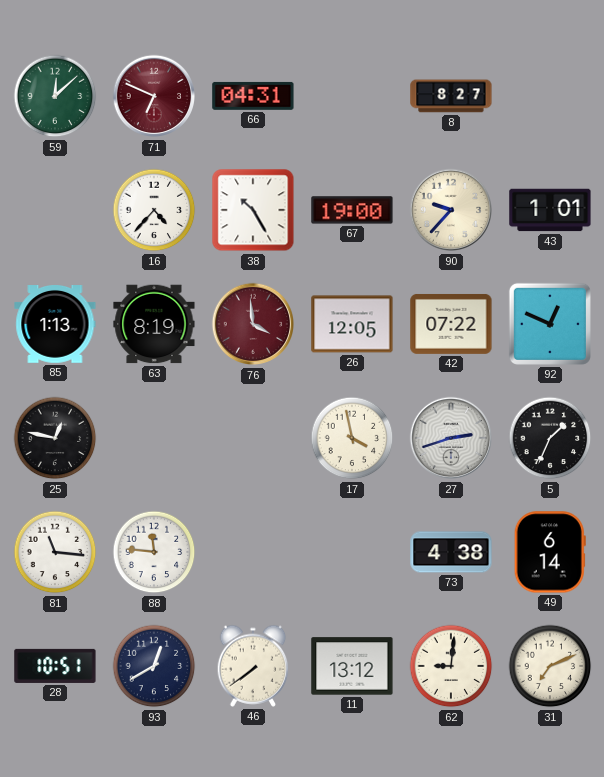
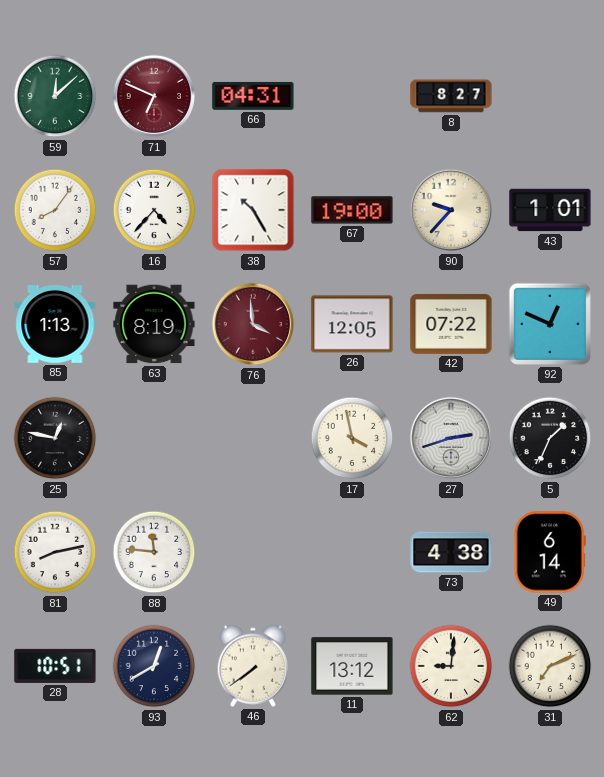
57: none -> 8:06 (55, 210)
81: 11:16 -> 8:13 (55, 552)
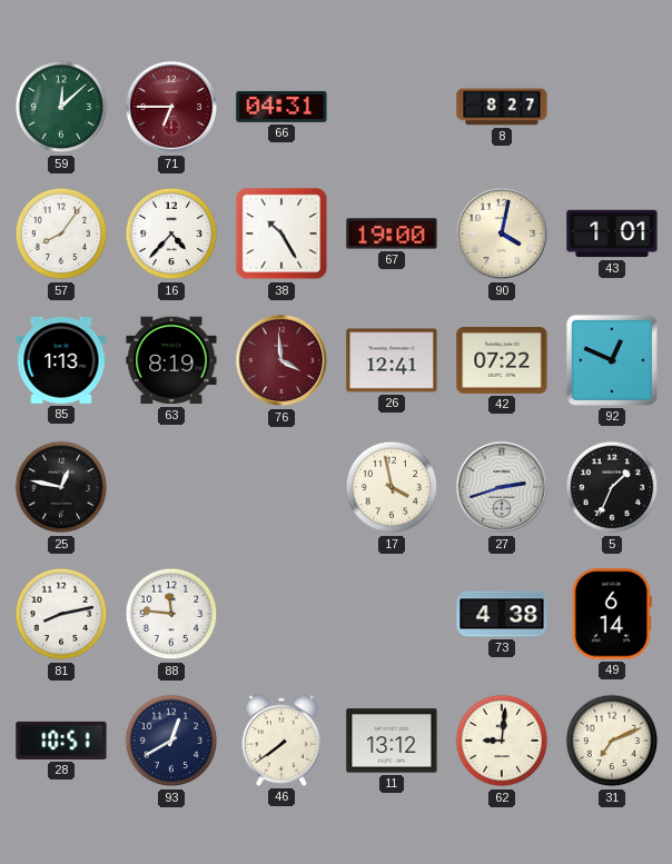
71: 6:49 -> 6:45 (171, 107)
90: 9:37 -> 4:02 (502, 234)
26: 12:05 -> 12:41 (392, 360)
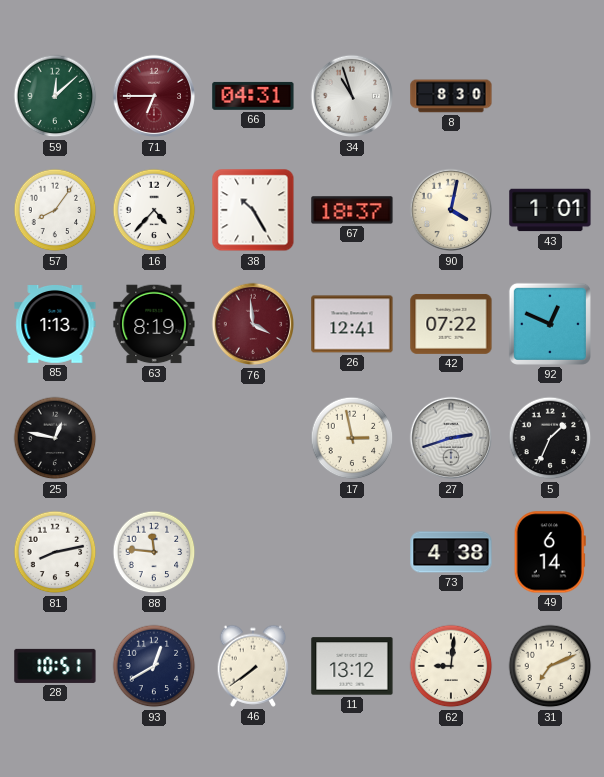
34: none -> 10:57 (352, 96)
8: 8:27 -> 8:30 (451, 96)
67: 19:00 -> 18:37 (352, 210)
17: 3:58 -> 2:58 (352, 438)
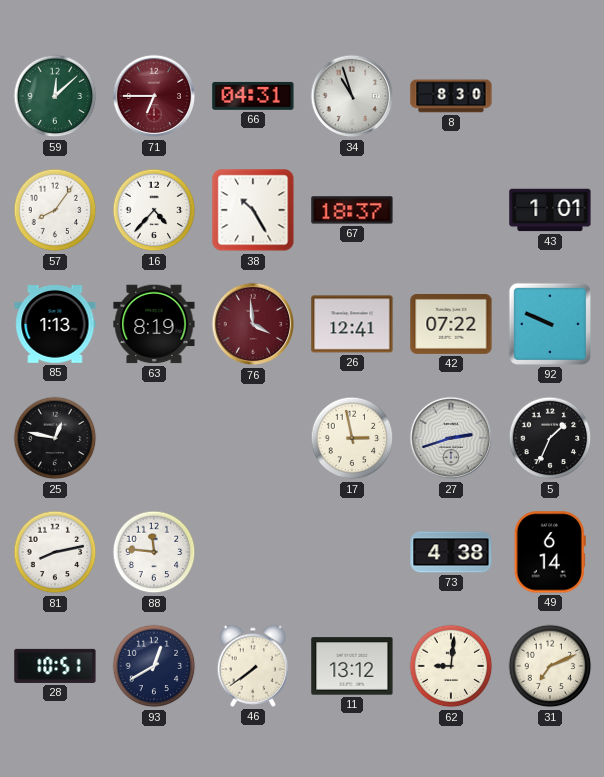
90: 4:02 -> none (451, 210)
92: 12:49 -> 9:49 (550, 324)
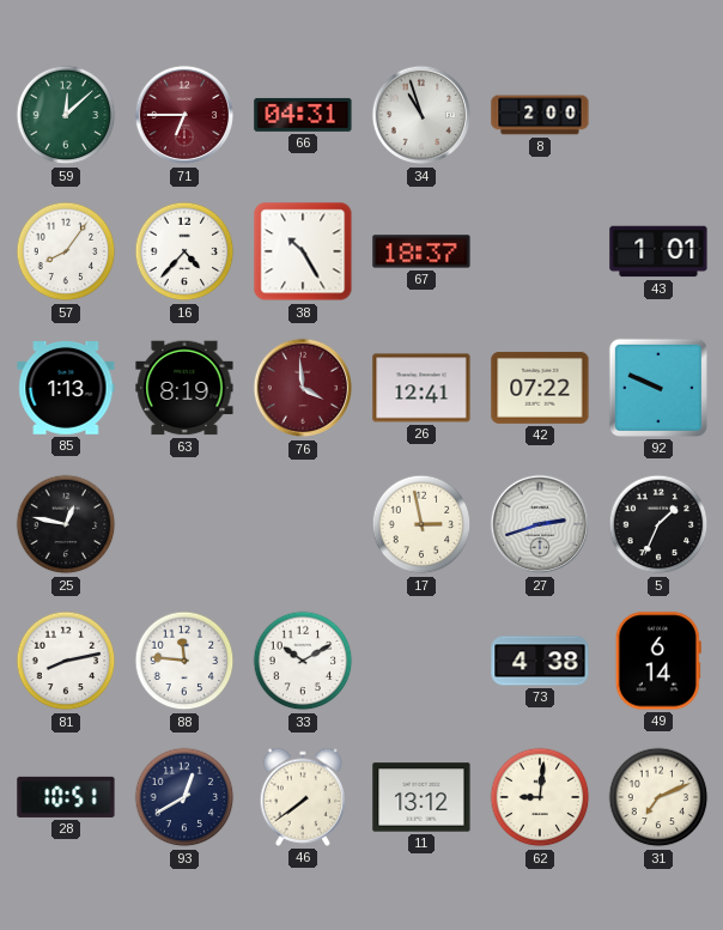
8: 8:30 -> 2:00 (540, 115)
33: none -> 10:10 (303, 661)
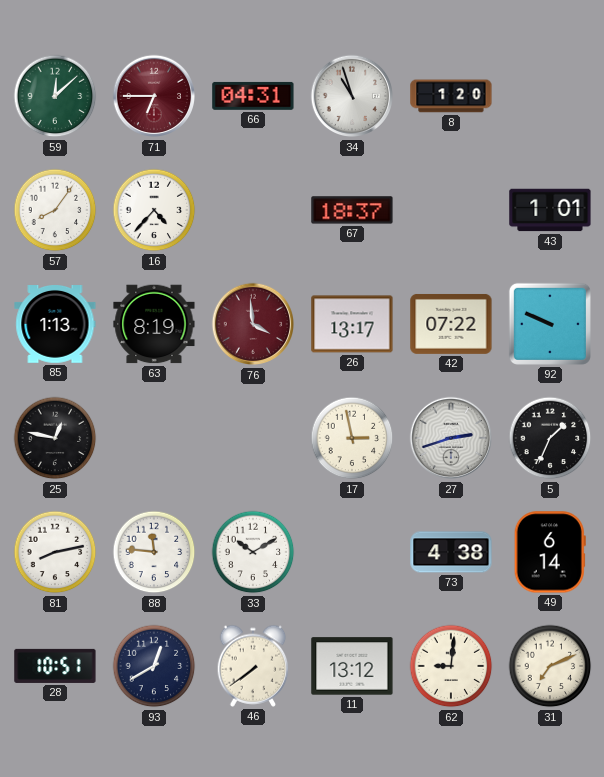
8: 2:00 -> 1:20 (451, 96)
38: 10:25 -> none (303, 251)
26: 12:41 -> 13:17 (352, 324)
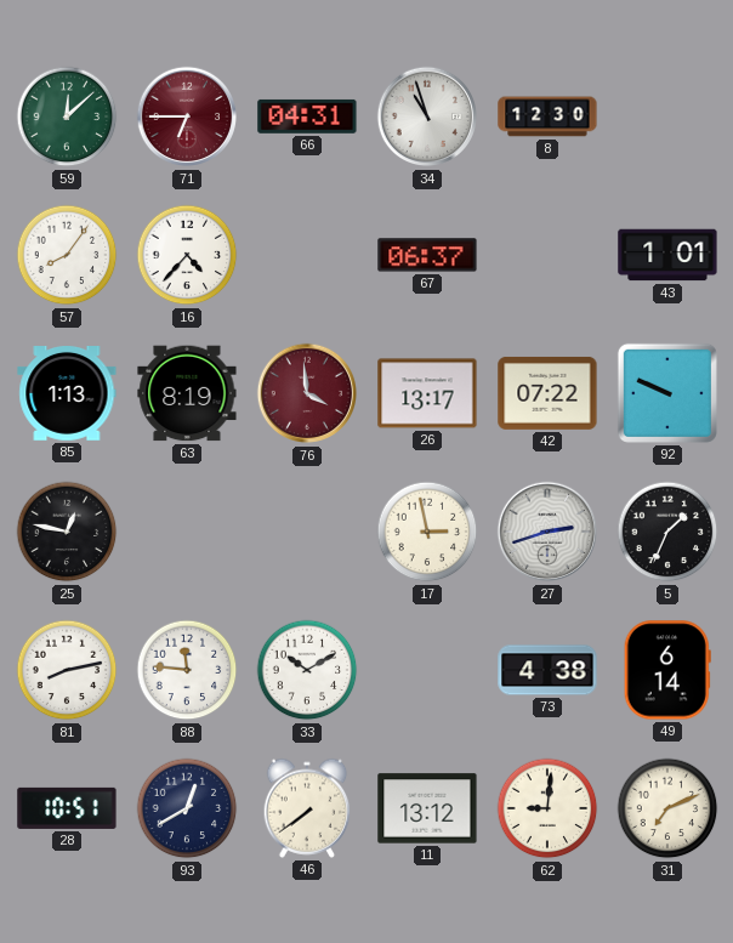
8: 1:20 -> 12:30 (547, 117)
67: 18:37 -> 06:37 (427, 255)
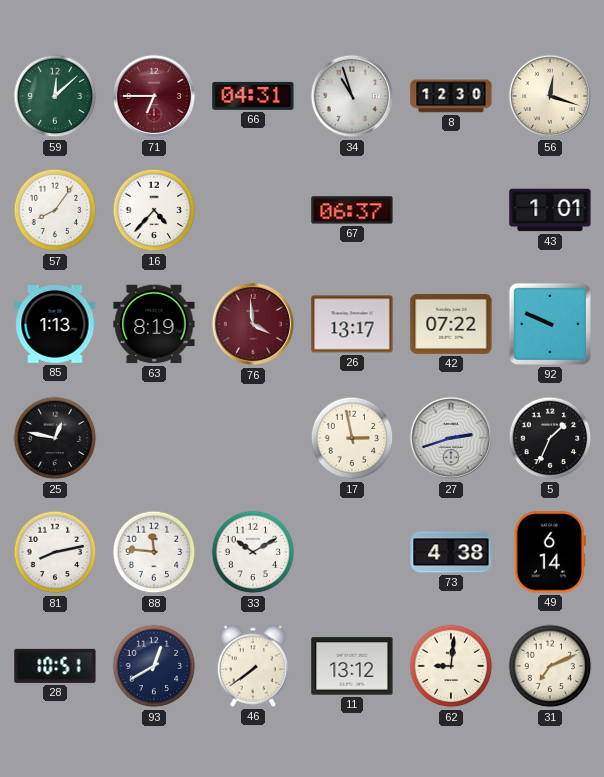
56: none -> 12:18 (550, 96)
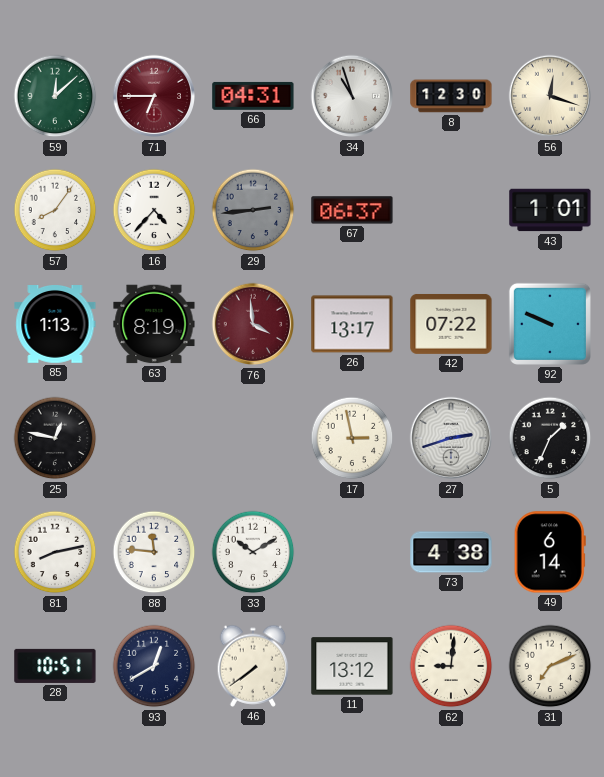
29: none -> 2:44 (253, 210)
